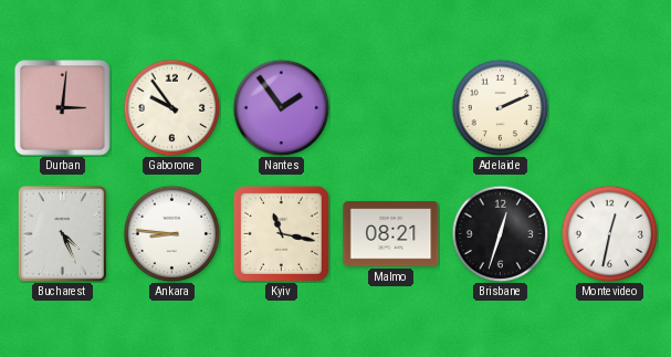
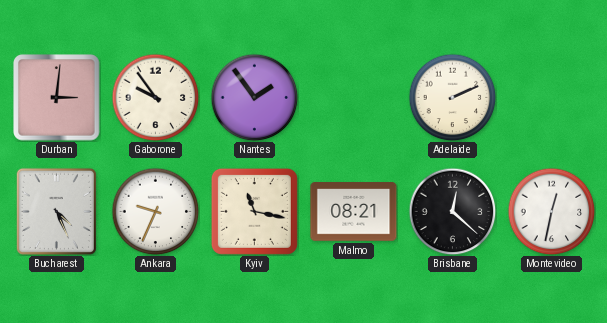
Ankara: 8:46 -> 9:34 (155, 211)
Brisbane: 12:33 -> 12:22 (452, 211)
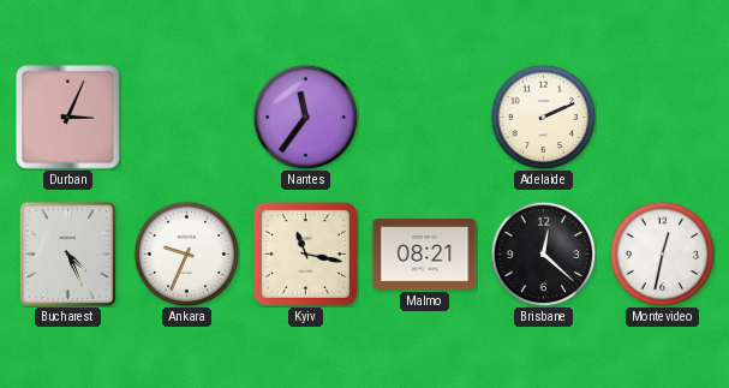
Durban: 3:01 -> 3:04 (68, 118)
Gaborone: 9:54 -> none (155, 97)
Nantes: 1:54 -> 11:36 (305, 117)
